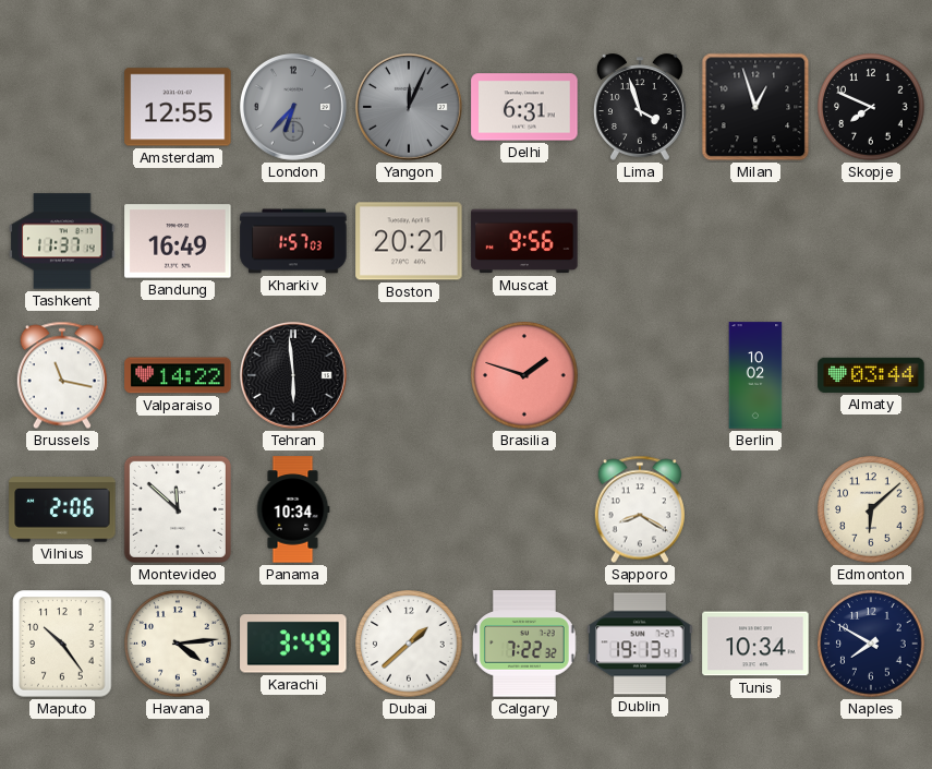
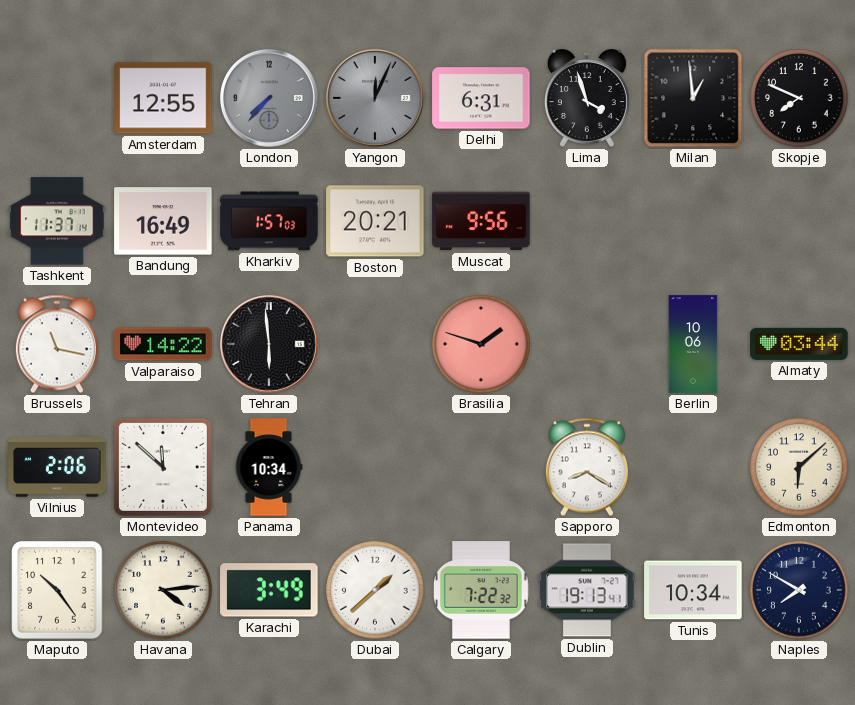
London: 6:37 -> 7:37 (269, 98)
Milan: 12:57 -> 12:59 (693, 98)
Berlin: 10:02 -> 10:06 (693, 344)
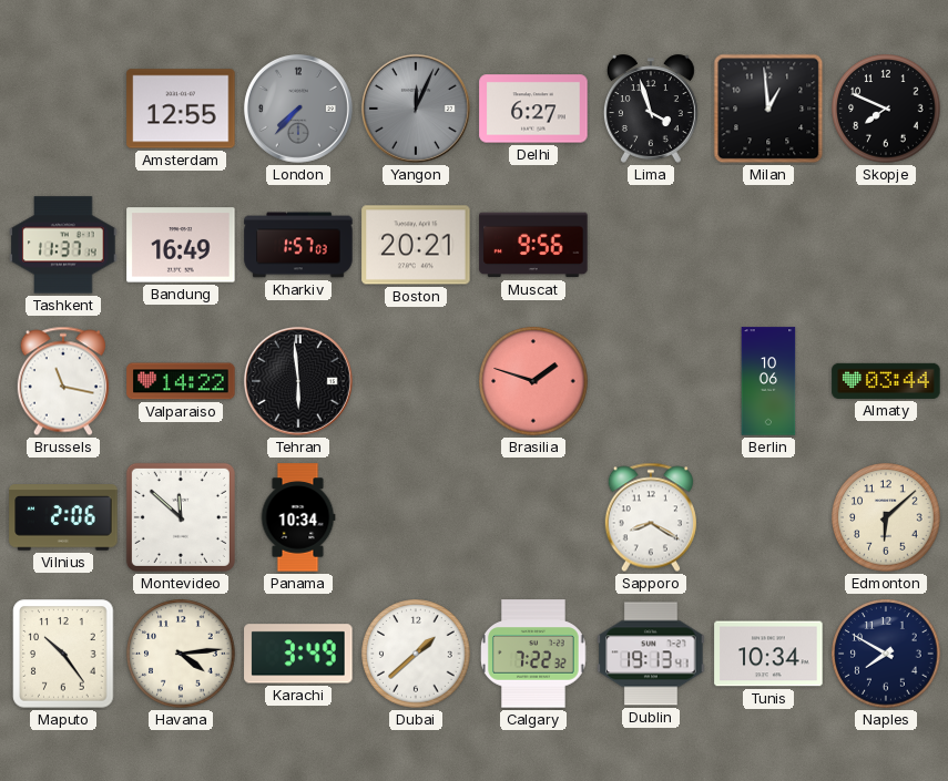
Delhi: 6:31 -> 6:27 (533, 109)
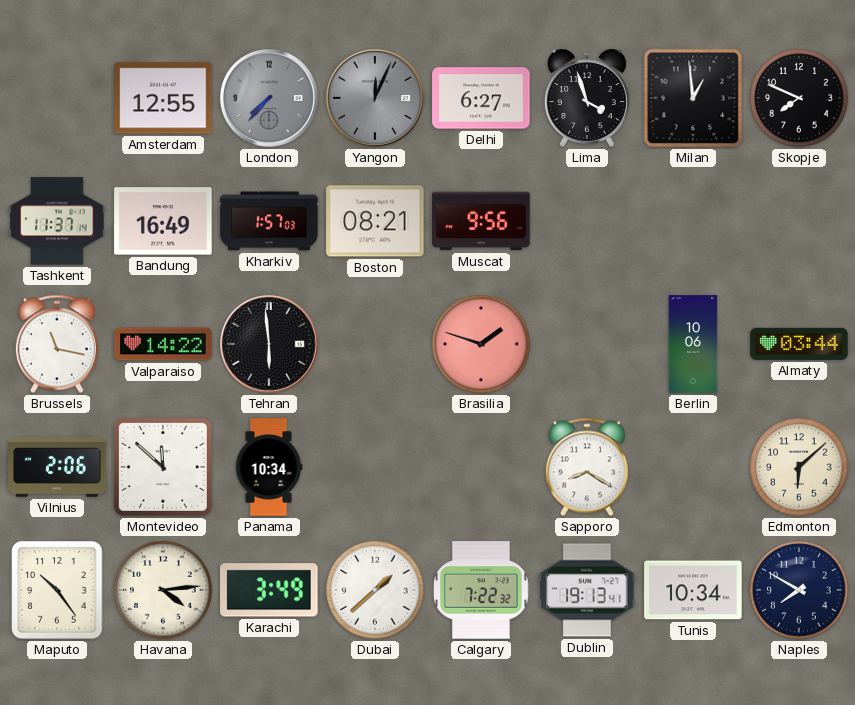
Boston: 20:21 -> 08:21 (375, 221)
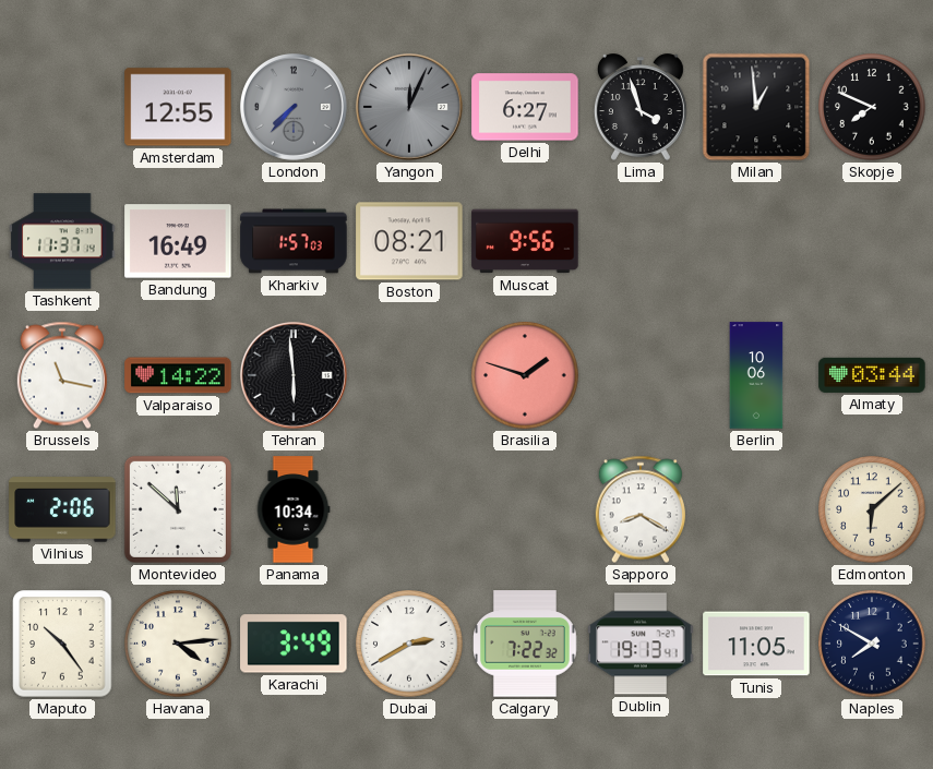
Dubai: 1:38 -> 2:40 (409, 644)
Tunis: 10:34 -> 11:05 (756, 644)
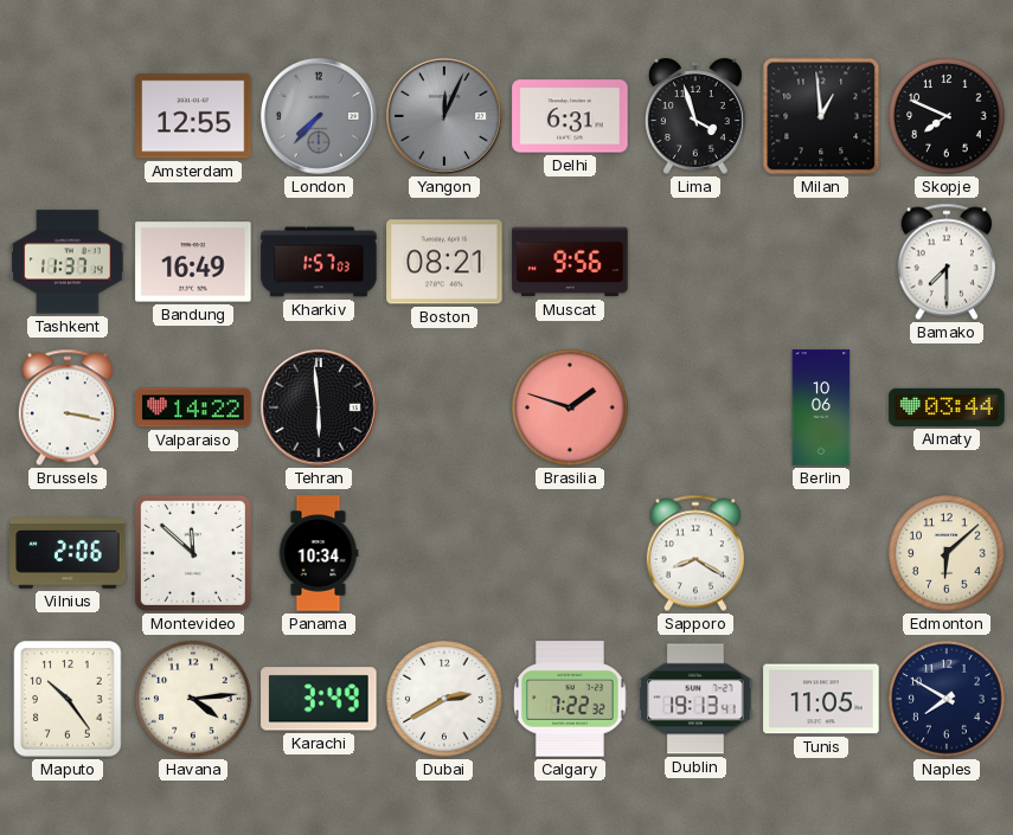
Delhi: 6:27 -> 6:31 (570, 116)
Bamako: none -> 7:30 (947, 262)
Brussels: 11:17 -> 3:17 (68, 407)
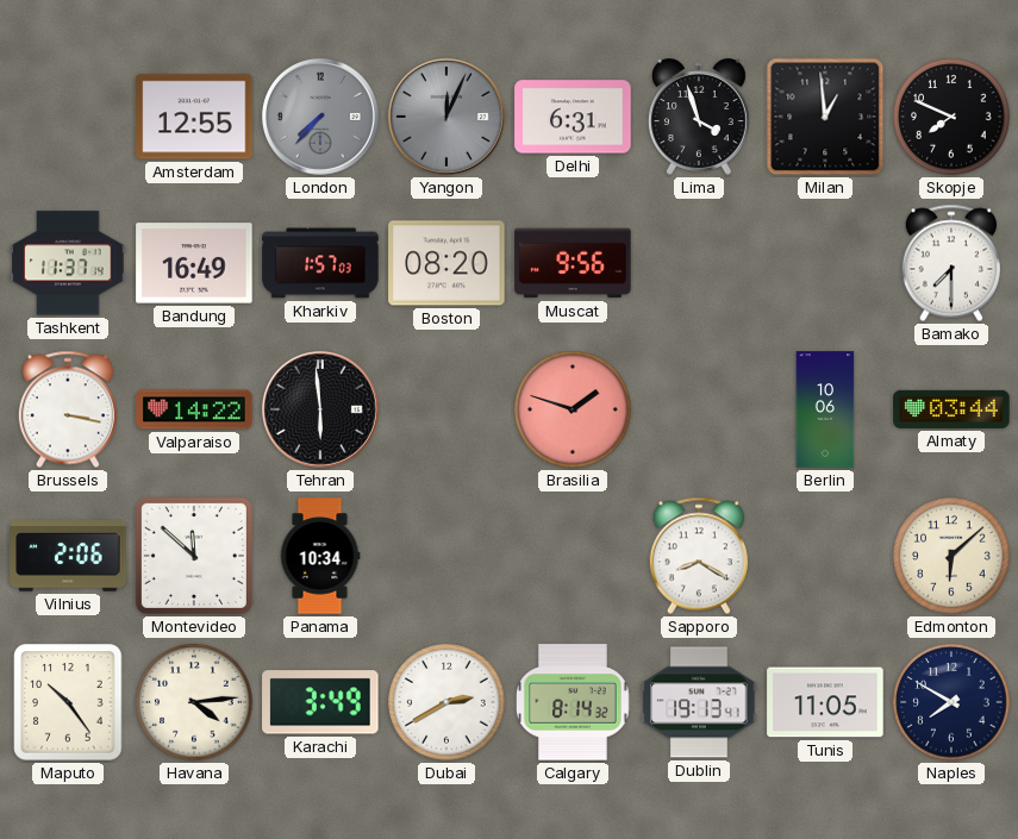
Boston: 08:21 -> 08:20 (446, 263)
Calgary: 7:22 -> 8:14 (574, 702)
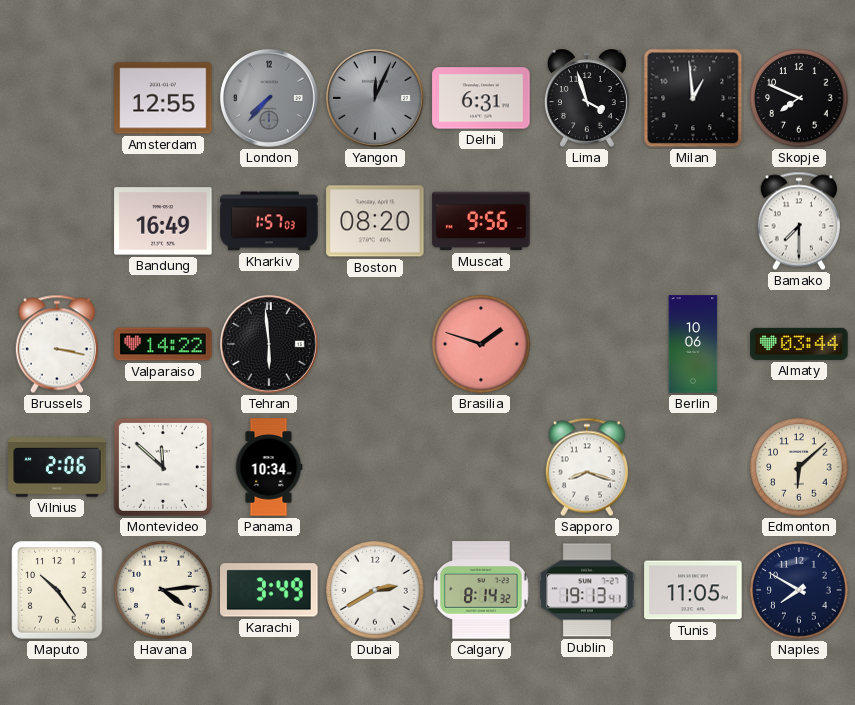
Tashkent: 11:37 -> none (68, 263)
Sapporo: 8:20 -> 8:18 (587, 467)
